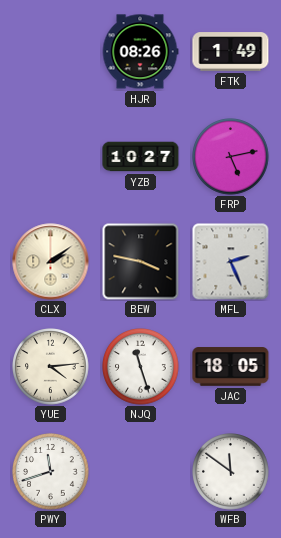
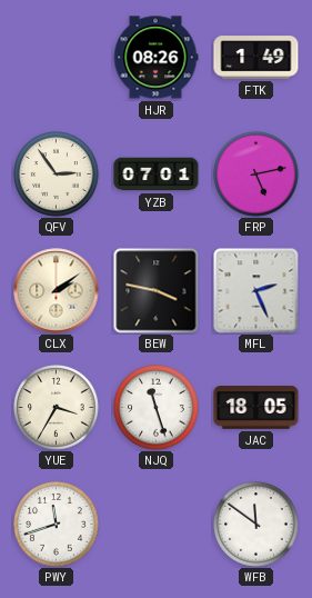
QFV: none -> 2:54 (57, 175)
YZB: 10:27 -> 07:01 (157, 175)
YUE: 4:14 -> 3:35 (57, 408)
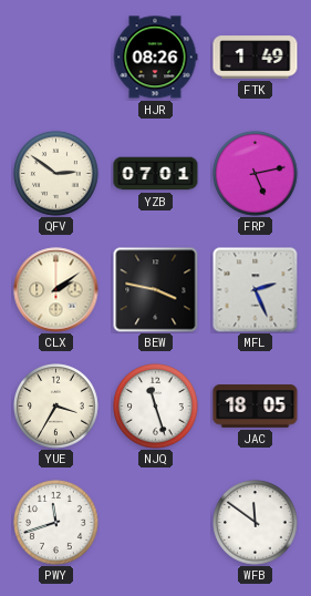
QFV: 2:54 -> 2:51 (56, 174)
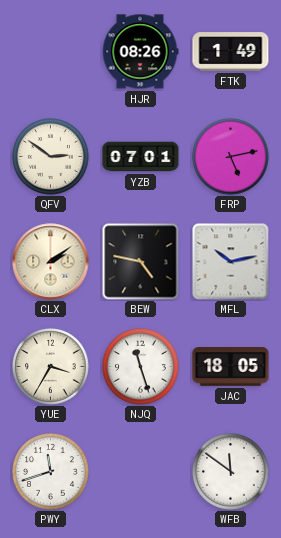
BEW: 3:47 -> 4:47 (141, 262)
MFL: 2:26 -> 10:13 (231, 262)
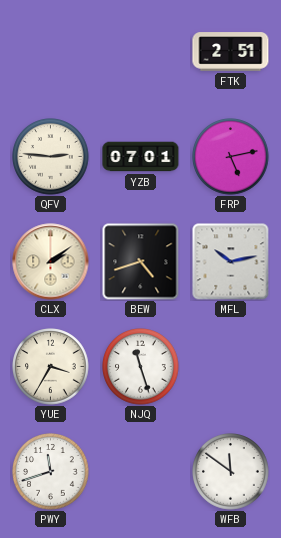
HJR: 08:26 -> none (140, 52)
FTK: 1:49 -> 2:51 (231, 52)
QFV: 2:51 -> 2:46 (51, 157)
BEW: 4:47 -> 4:42 (141, 262)
JAC: 18:05 -> none (231, 367)
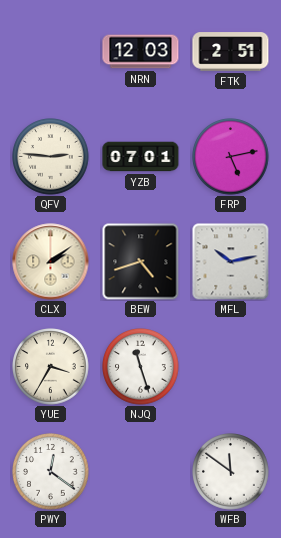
NRN: none -> 12:03 (141, 52)
PWY: 11:42 -> 12:21 (51, 472)
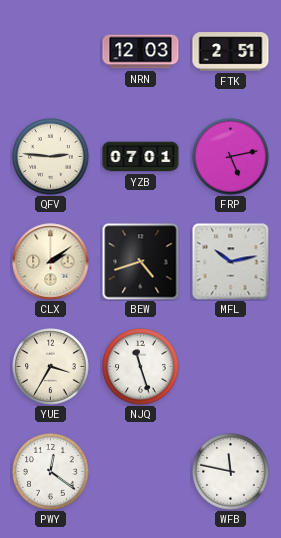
WFB: 11:51 -> 11:47 (231, 472)
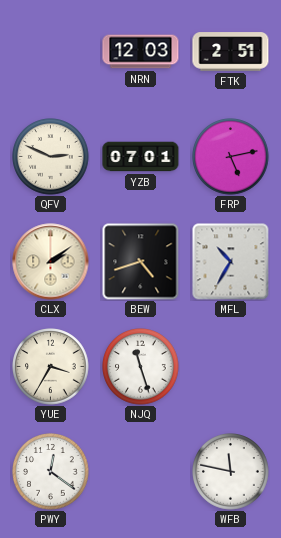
QFV: 2:46 -> 2:49 (51, 157)
MFL: 10:13 -> 10:35 (231, 262)
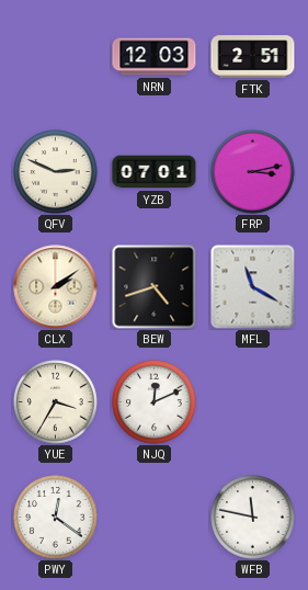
FRP: 5:13 -> 3:13 (253, 172)
MFL: 10:35 -> 11:20 (253, 287)
NJQ: 11:27 -> 12:11 (155, 402)
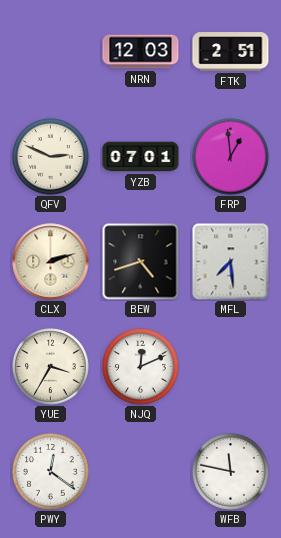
FRP: 3:13 -> 12:59 (231, 157)
CLX: 2:09 -> 2:12 (51, 262)
MFL: 11:20 -> 7:29 (231, 262)
